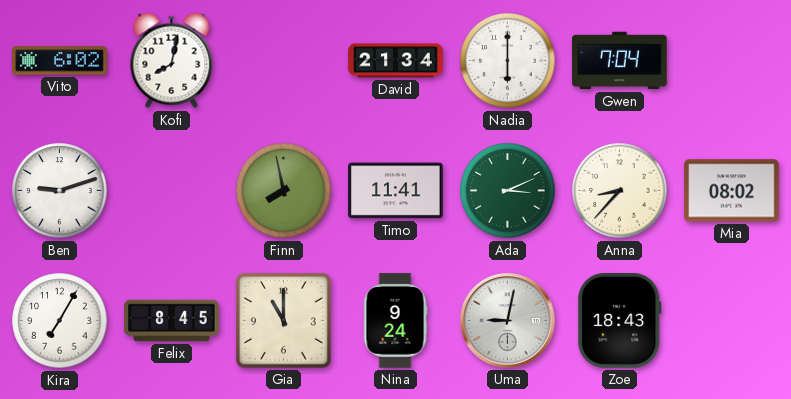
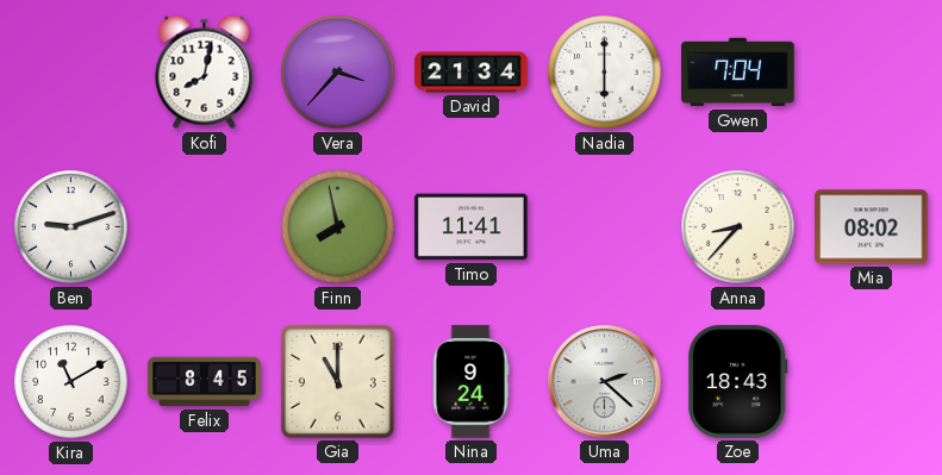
Vito: 6:02 -> none (60, 61)
Vera: none -> 3:37 (338, 73)
Ada: 3:11 -> none (508, 191)
Kira: 7:05 -> 11:10 (71, 382)
Uma: 9:02 -> 2:22 (605, 382)
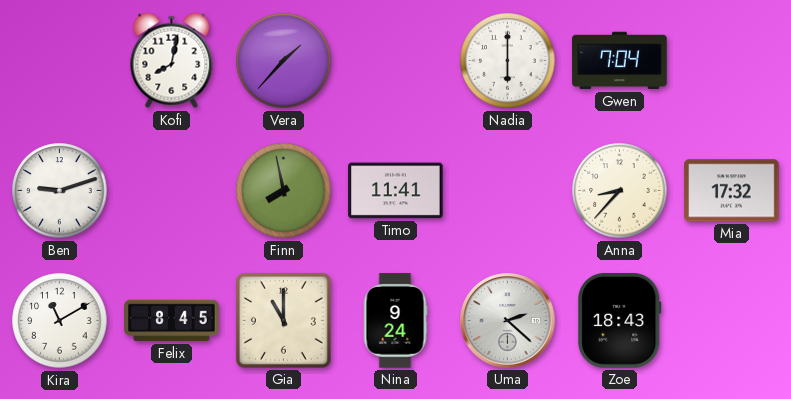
Vera: 3:37 -> 1:37 (284, 61)
David: 21:34 -> none (472, 73)
Mia: 08:02 -> 17:32 (732, 191)
